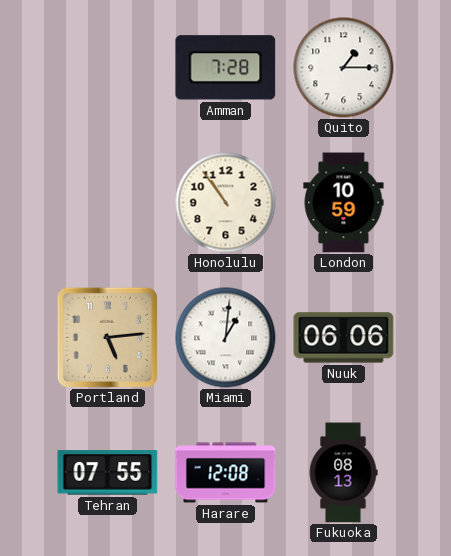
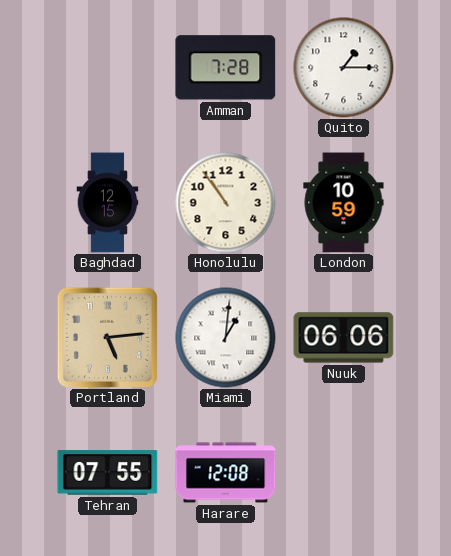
Baghdad: none -> 12:15 (108, 203)
Fukuoka: 08:13 -> none (343, 473)
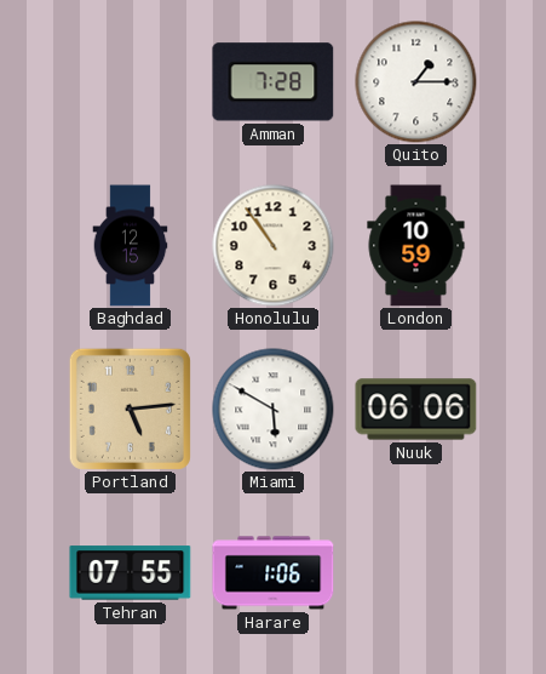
Miami: 1:01 -> 5:50 (274, 410)
Harare: 12:08 -> 1:06 (274, 573)
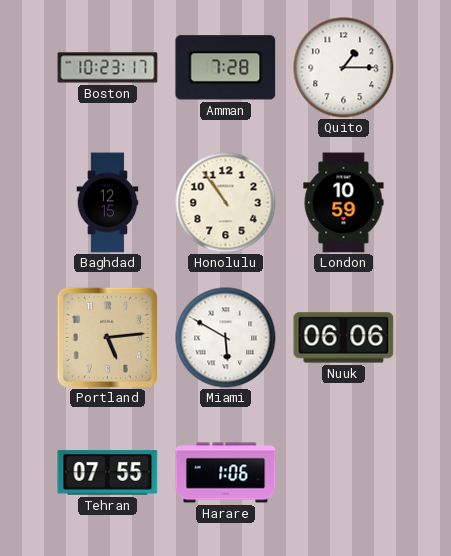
Boston: none -> 10:23 (108, 68)
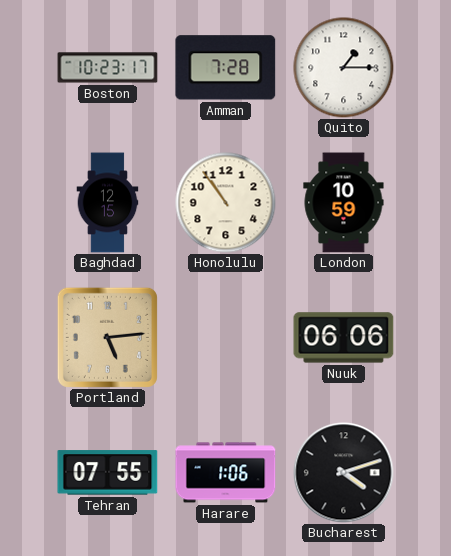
Miami: 5:50 -> none (226, 338)
Bucharest: none -> 4:12 (344, 473)
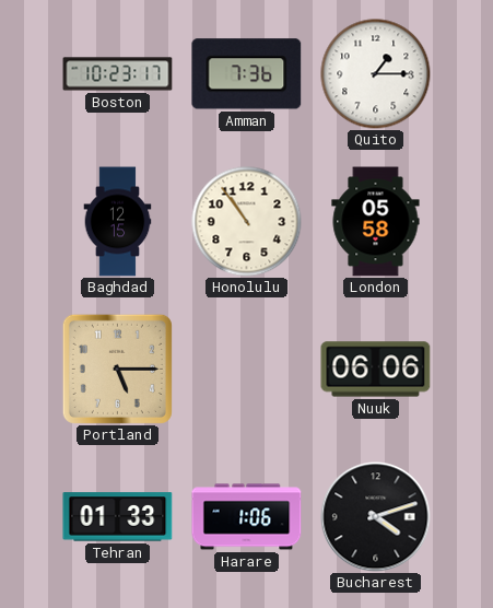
Amman: 7:28 -> 7:36 (247, 74)
London: 10:59 -> 05:58 (376, 222)
Portland: 5:14 -> 5:15 (117, 369)
Tehran: 07:55 -> 01:33 (118, 517)
